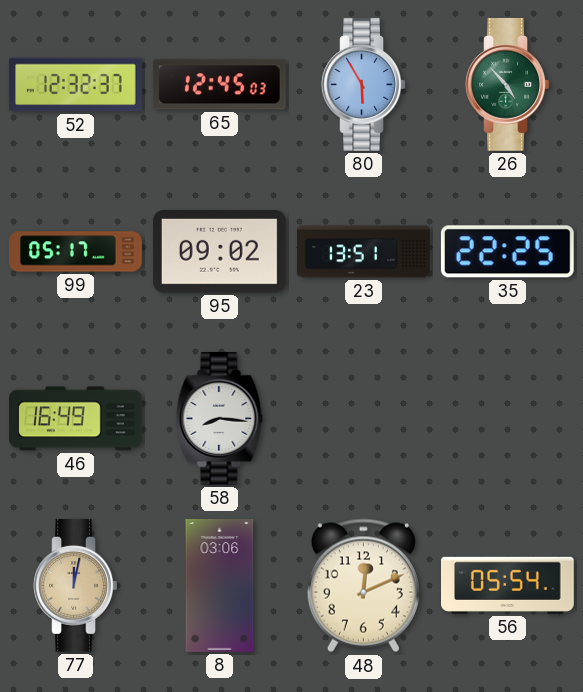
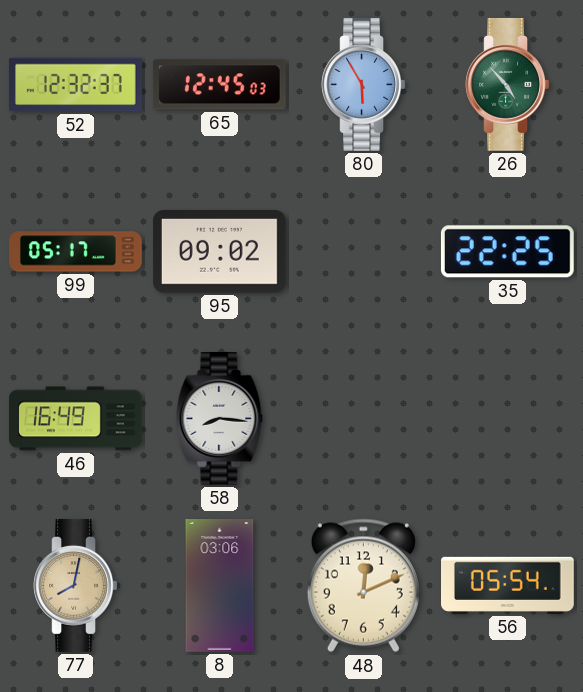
23: 13:51 -> none (364, 252)
77: 12:02 -> 8:02 (76, 586)
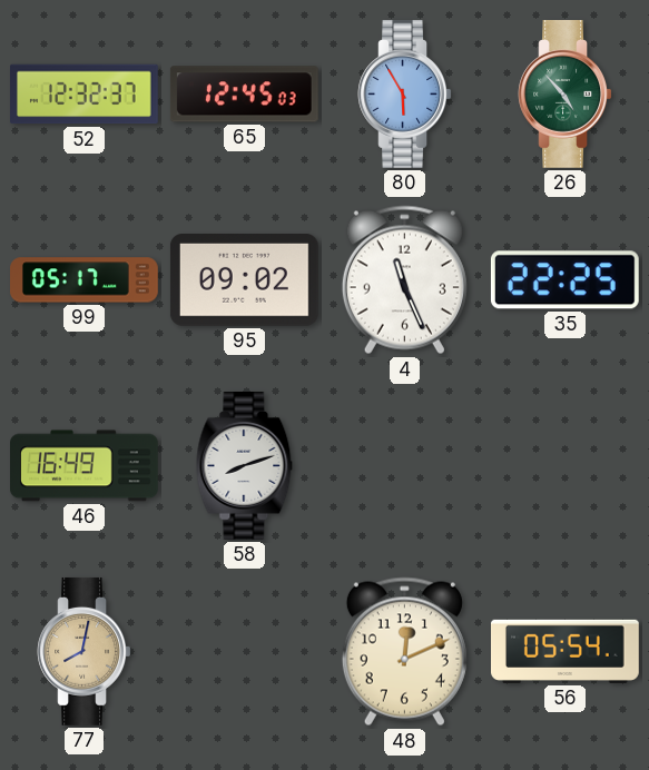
4: none -> 11:26 (404, 280)
58: 8:16 -> 8:12 (245, 466)
8: 03:06 -> none (220, 586)
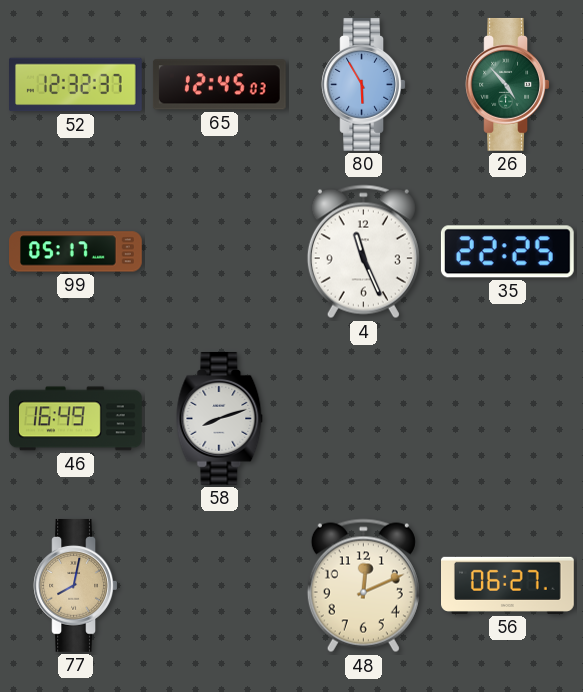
95: 09:02 -> none (244, 280)
56: 05:54 -> 06:27 (508, 585)
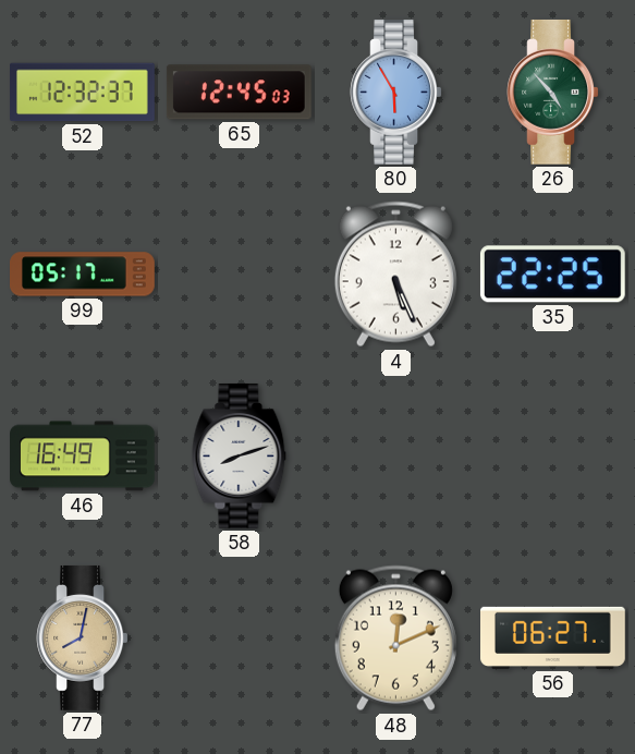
4: 11:26 -> 5:26 (395, 275)
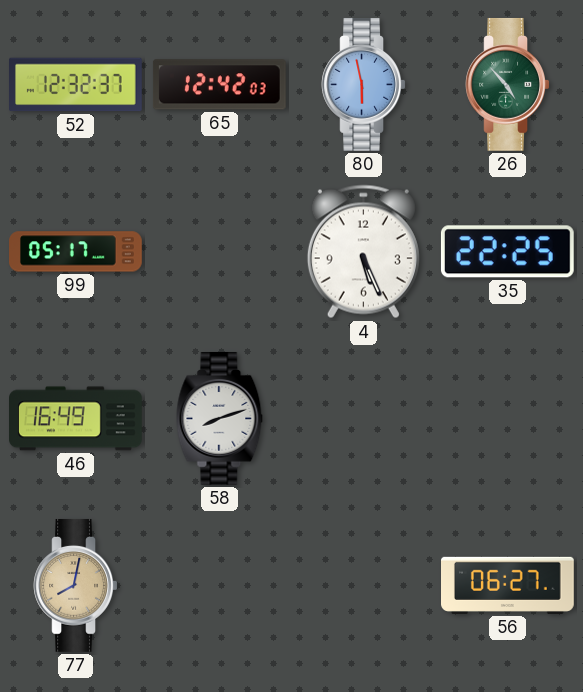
65: 12:45 -> 12:42 (219, 85)
80: 5:55 -> 5:58 (364, 85)
48: 12:11 -> none (395, 639)
